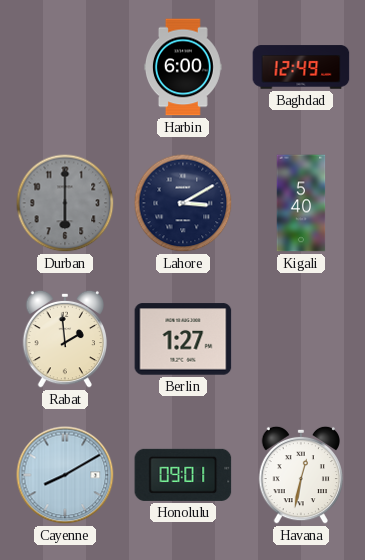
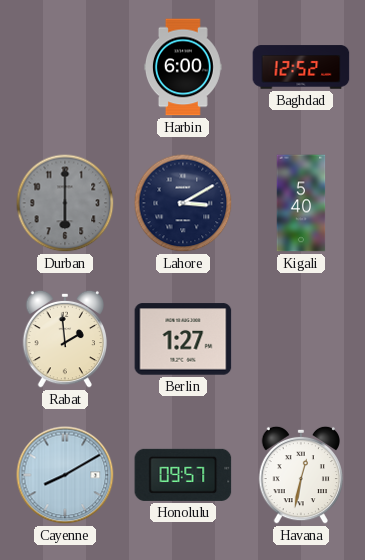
Baghdad: 12:49 -> 12:52 (301, 67)
Honolulu: 09:01 -> 09:57 (183, 475)
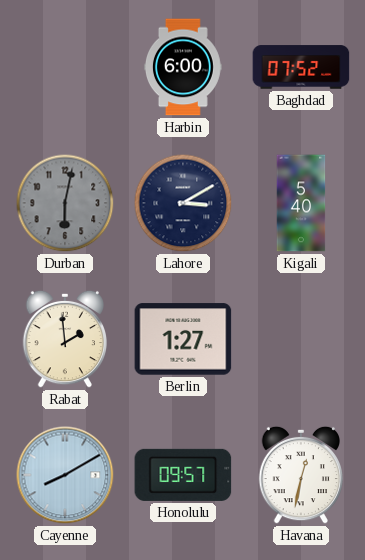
Baghdad: 12:52 -> 07:52 (301, 67)
Durban: 6:00 -> 6:02 (65, 203)
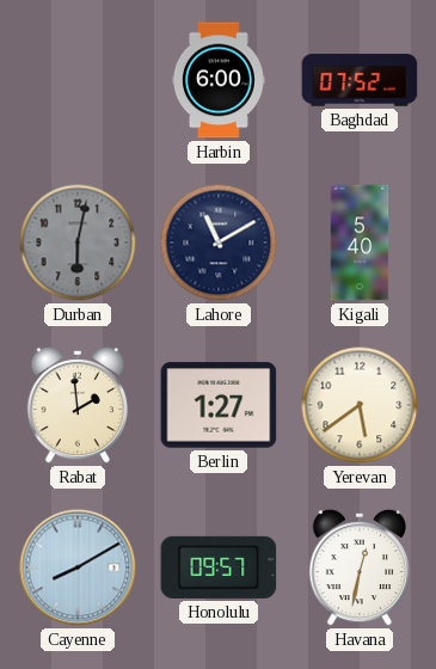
Lahore: 3:10 -> 11:10 (219, 243)
Yerevan: none -> 5:39 (360, 405)
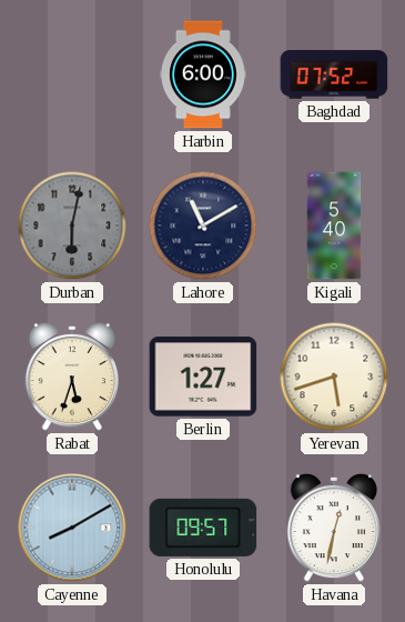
Rabat: 1:59 -> 5:33 (71, 377)
Yerevan: 5:39 -> 5:42 (334, 377)
